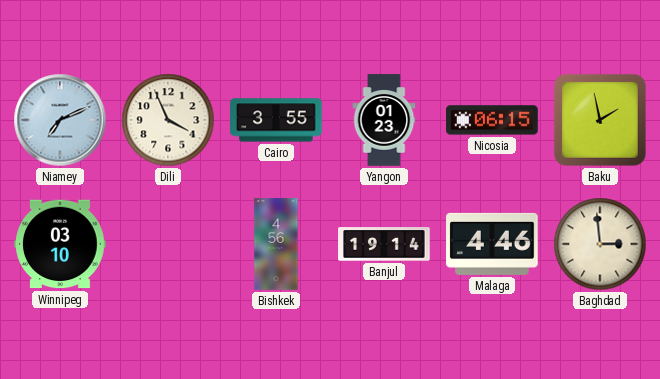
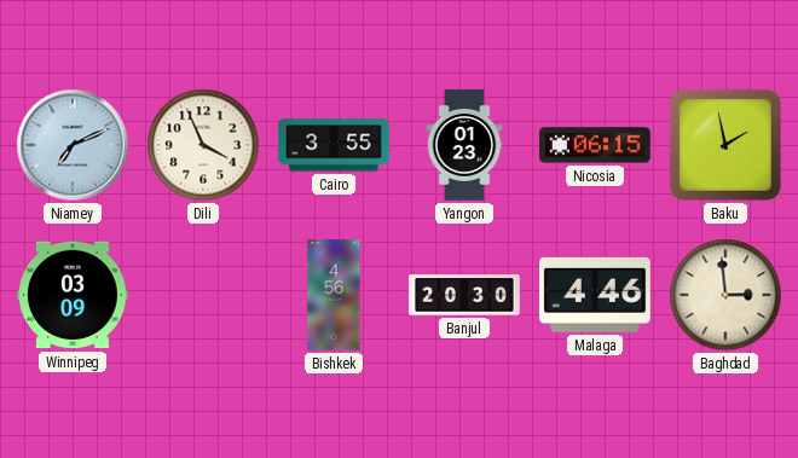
Winnipeg: 03:10 -> 03:09 (73, 295)
Banjul: 19:14 -> 20:30 (464, 295)
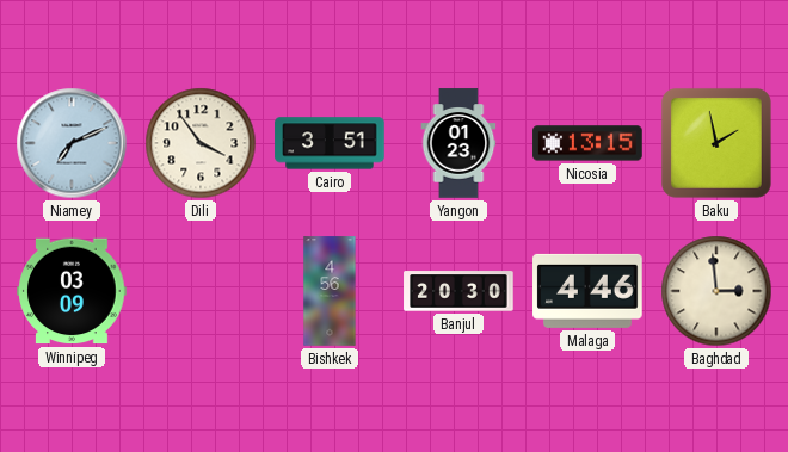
Dili: 3:56 -> 3:54 (201, 143)
Cairo: 3:55 -> 3:51 (330, 143)
Nicosia: 06:15 -> 13:15 (587, 143)
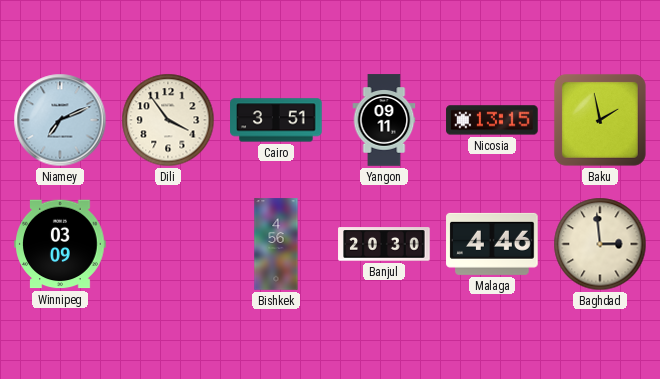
Yangon: 01:23 -> 09:11 (384, 120)
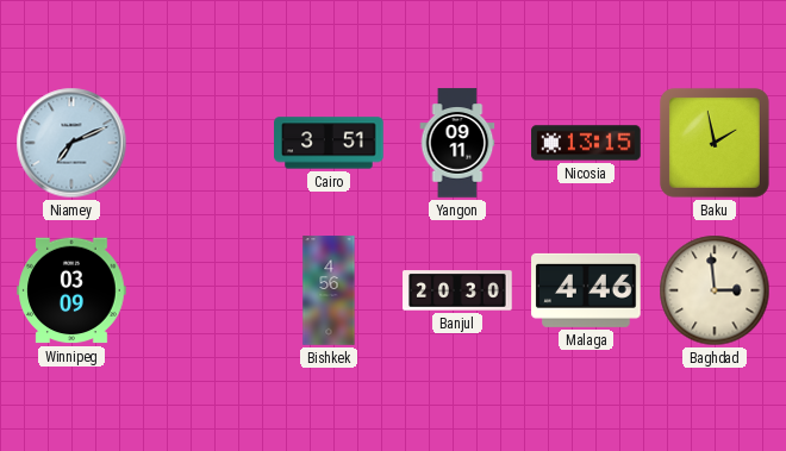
Dili: 3:54 -> none (168, 120)
